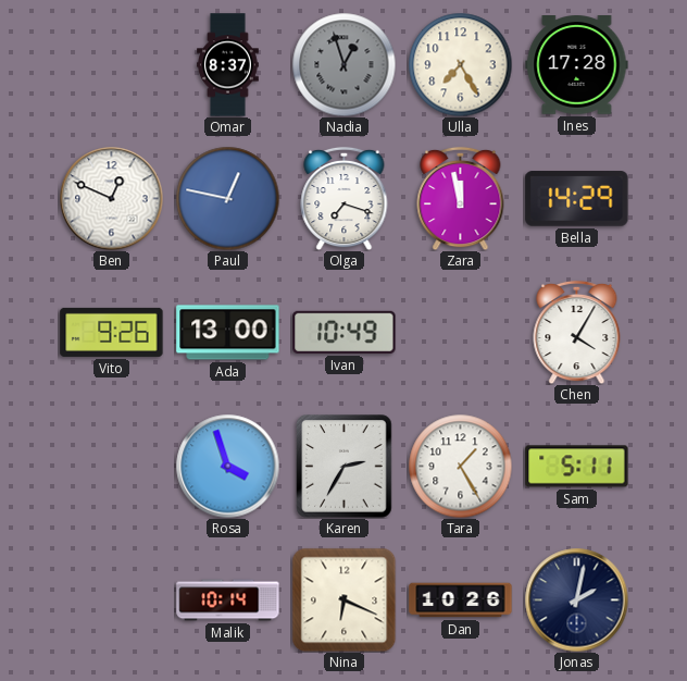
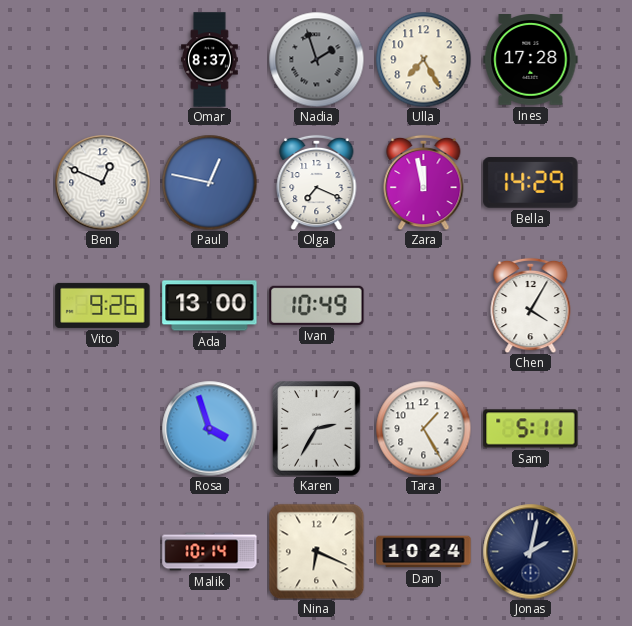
Nadia: 12:57 -> 1:57 (316, 59)
Olga: 7:18 -> 7:19 (317, 182)
Dan: 10:26 -> 10:24 (424, 552)
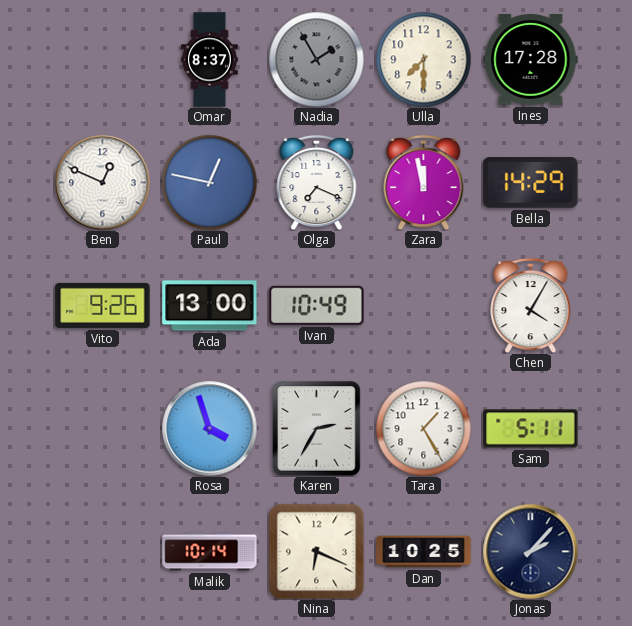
Nadia: 1:57 -> 1:55 (316, 59)
Ulla: 7:25 -> 7:30 (423, 59)
Dan: 10:24 -> 10:25 (424, 552)
Jonas: 2:02 -> 2:07 (530, 551)
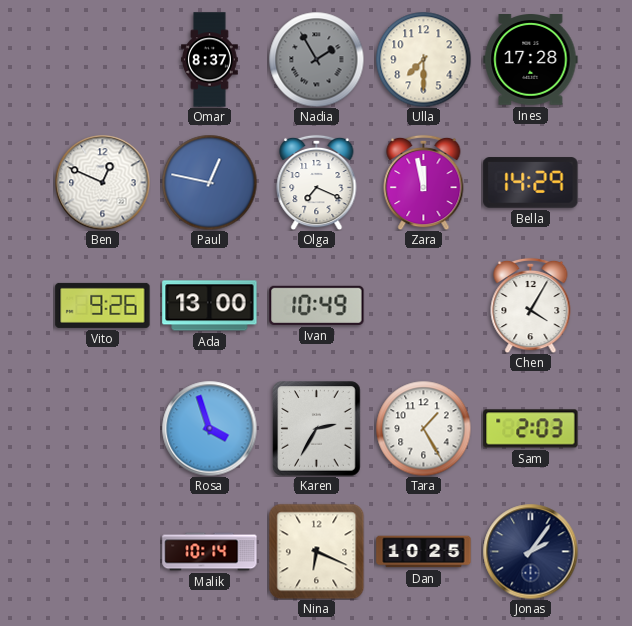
Sam: 5:11 -> 2:03 (531, 429)
Jonas: 2:07 -> 2:06 (530, 551)
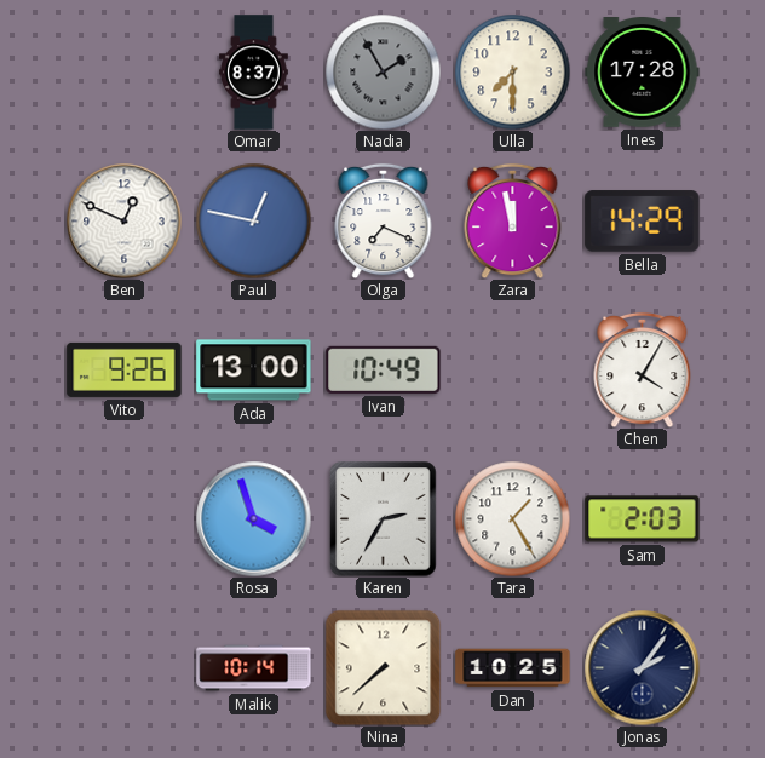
Nina: 6:19 -> 7:38 (382, 667)
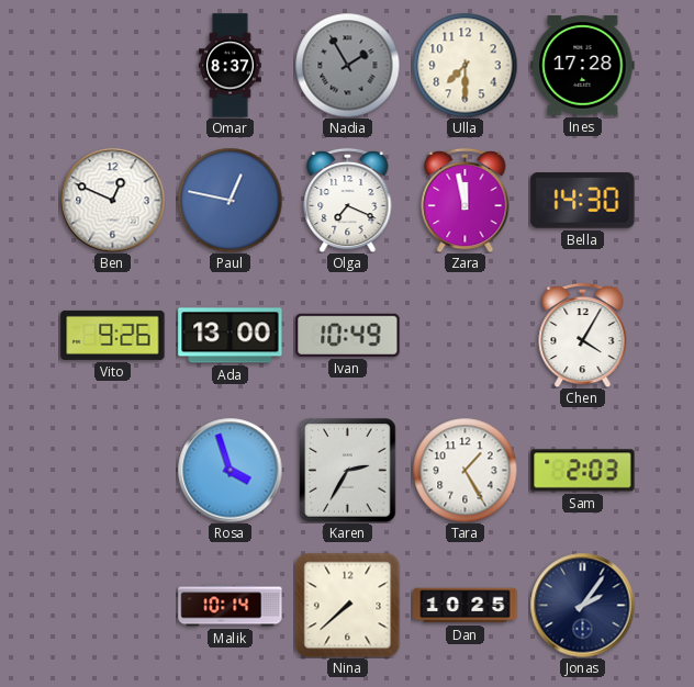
Bella: 14:29 -> 14:30 (583, 201)
